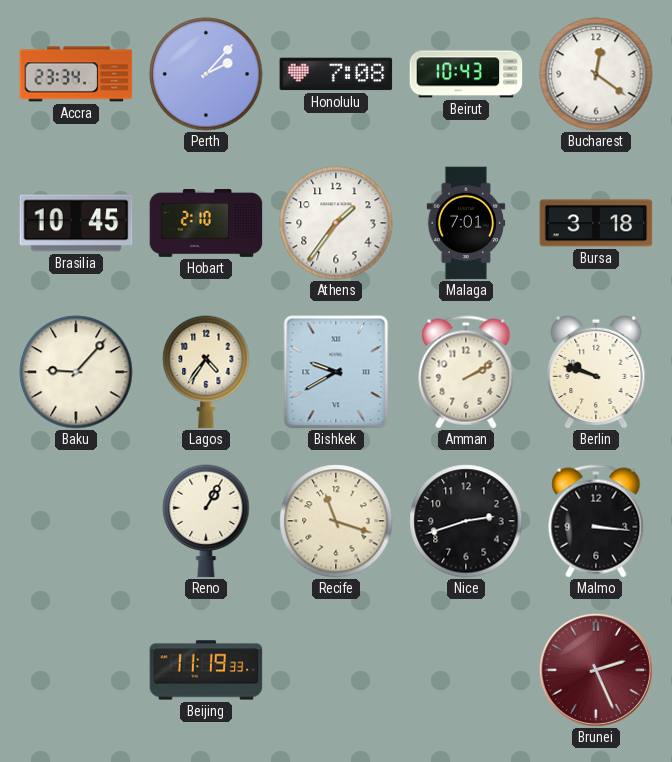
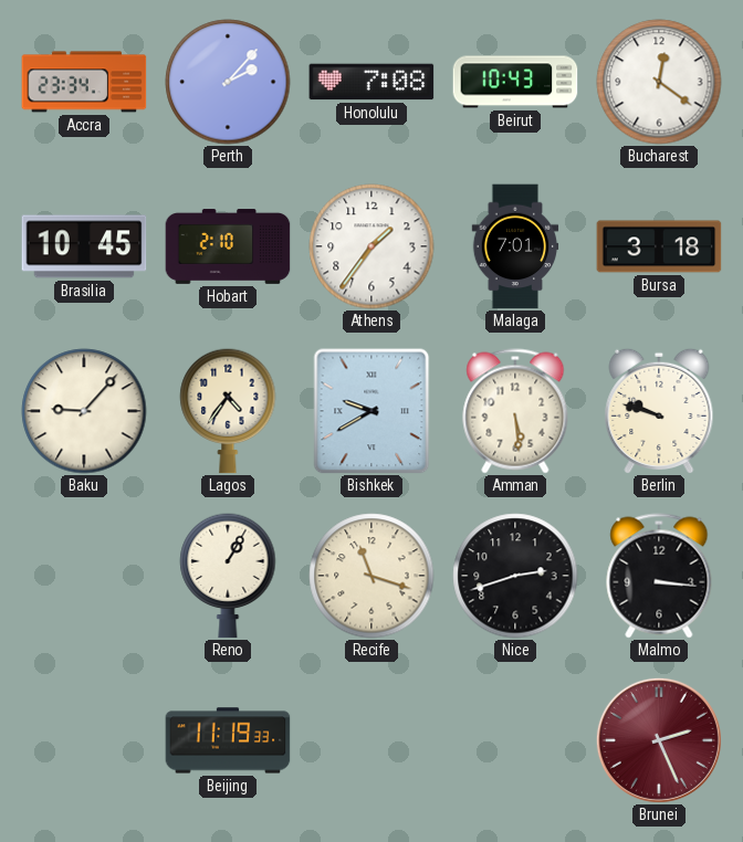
Amman: 2:10 -> 5:29 (515, 411)
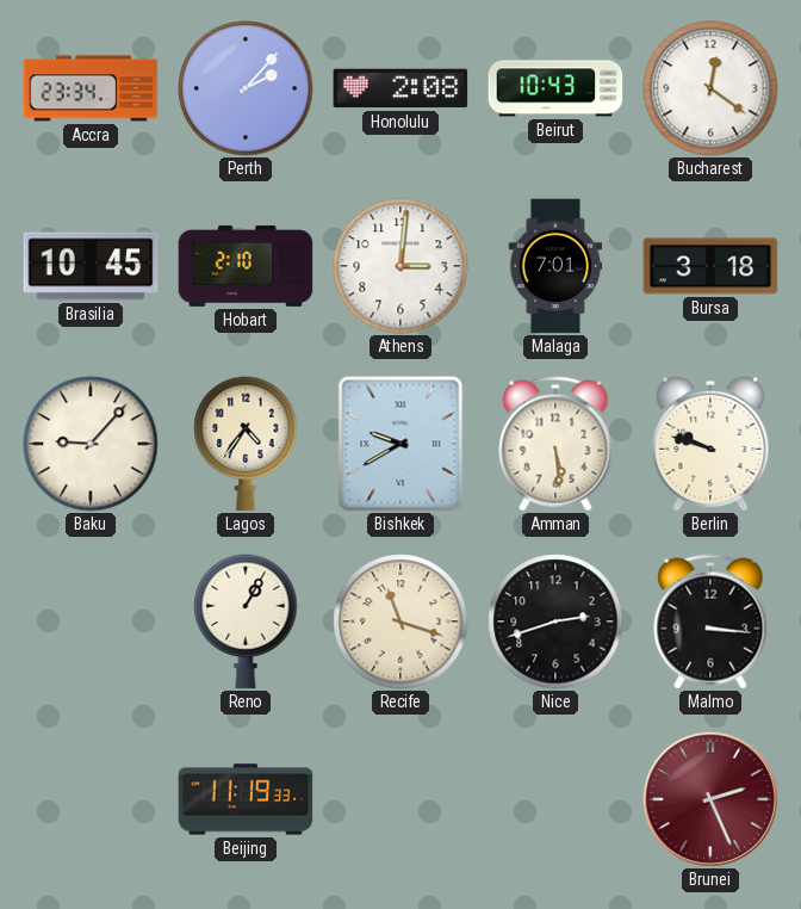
Honolulu: 7:08 -> 2:08 (401, 88)
Athens: 1:36 -> 3:01 (401, 266)
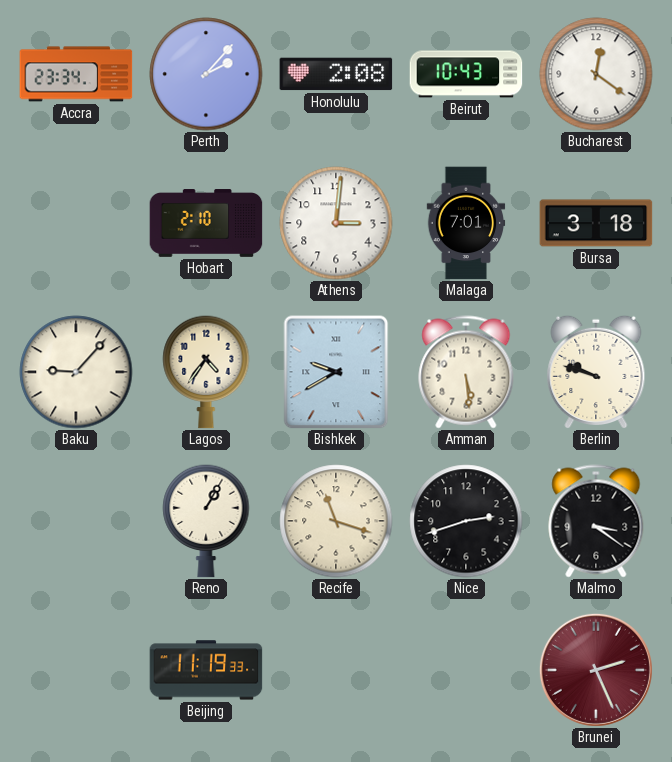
Brasilia: 10:45 -> none (91, 266)
Malmo: 3:16 -> 3:21 (596, 521)
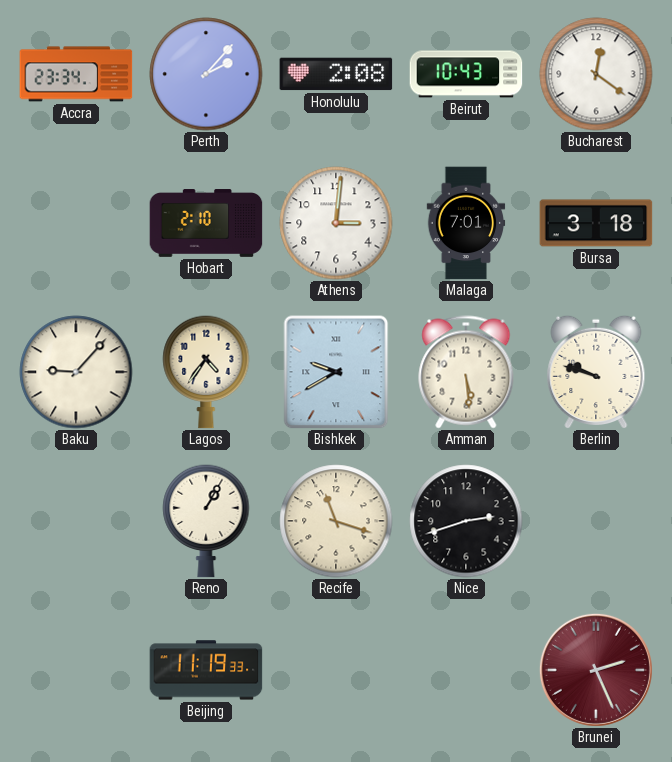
Malmo: 3:21 -> none (596, 521)
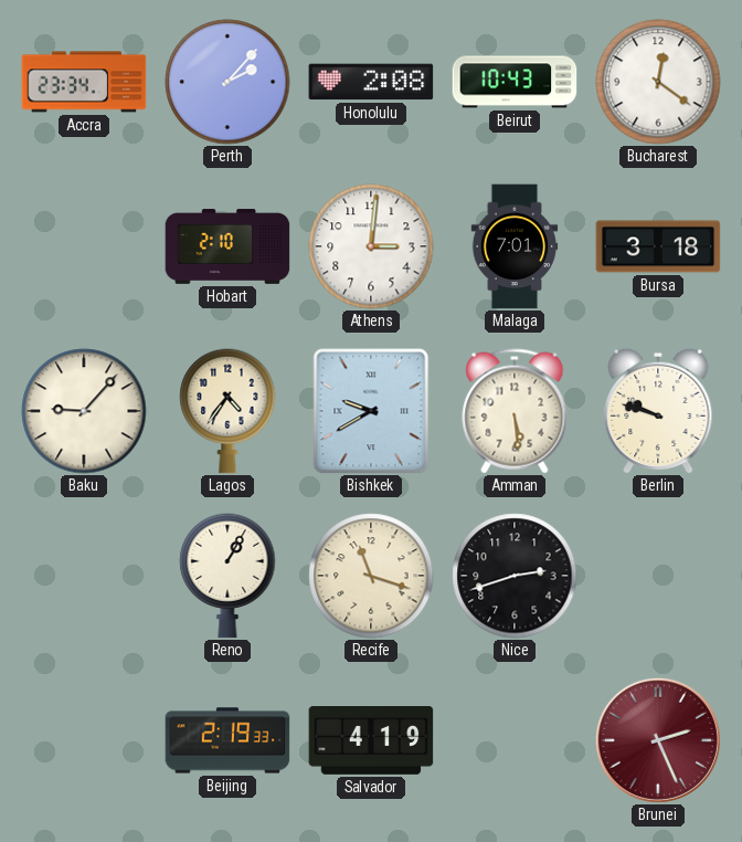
Beijing: 11:19 -> 2:19 (227, 740)
Salvador: none -> 4:19 (371, 741)
